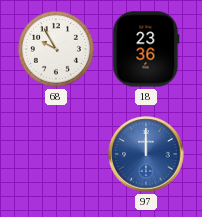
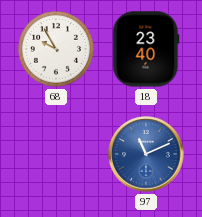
18: 23:36 -> 23:40 (146, 49)
97: 12:00 -> 11:11 (146, 154)
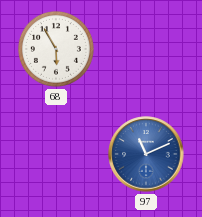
68: 9:55 -> 5:55 (56, 49)
18: 23:40 -> none (146, 49)
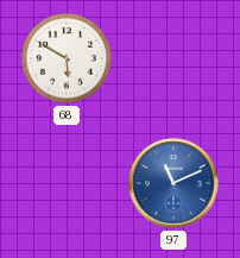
68: 5:55 -> 5:50 (67, 58)
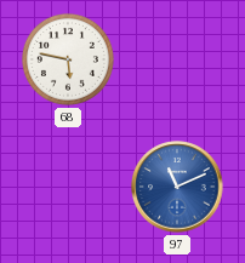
68: 5:50 -> 5:47 (68, 59)
